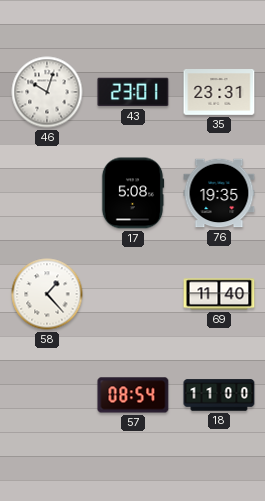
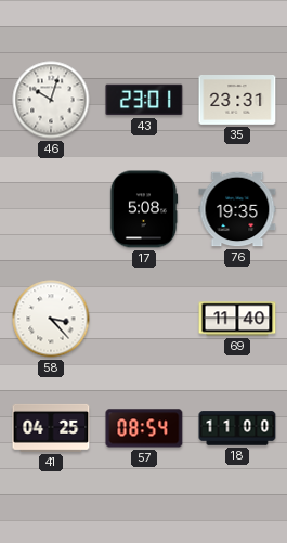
58: 1:23 -> 3:23 (51, 319)
41: none -> 04:25 (51, 428)
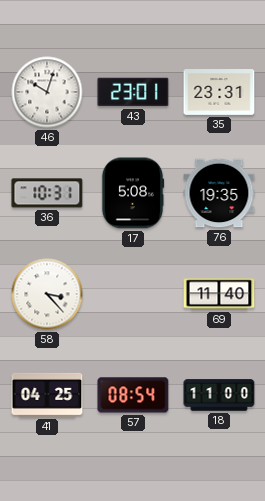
36: none -> 10:31 (47, 193)
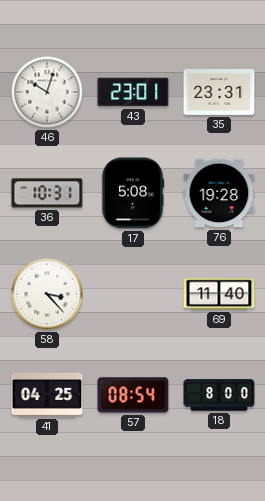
76: 19:35 -> 19:28 (219, 193)
18: 11:00 -> 8:00 (219, 395)
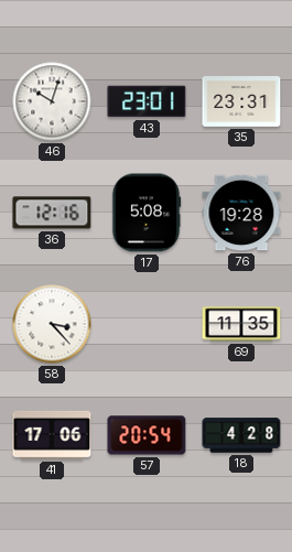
36: 10:31 -> 12:16 (52, 213)
69: 11:40 -> 11:35 (241, 324)
41: 04:25 -> 17:06 (52, 435)
57: 08:54 -> 20:54 (147, 435)
18: 8:00 -> 4:28 (241, 435)
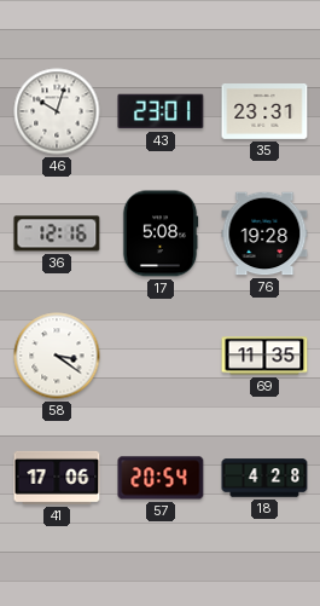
58: 3:23 -> 3:21 (57, 356)
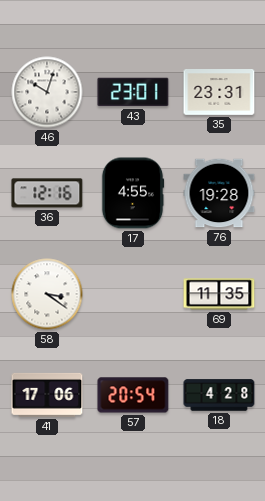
17: 5:08 -> 4:55 (133, 193)
